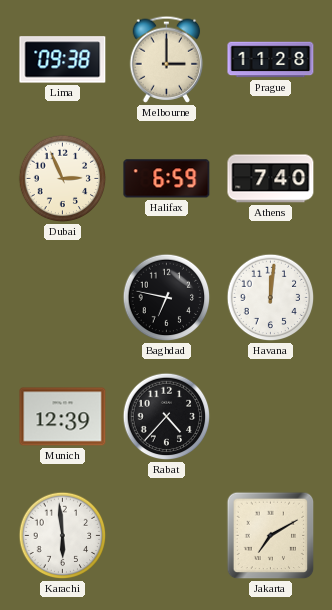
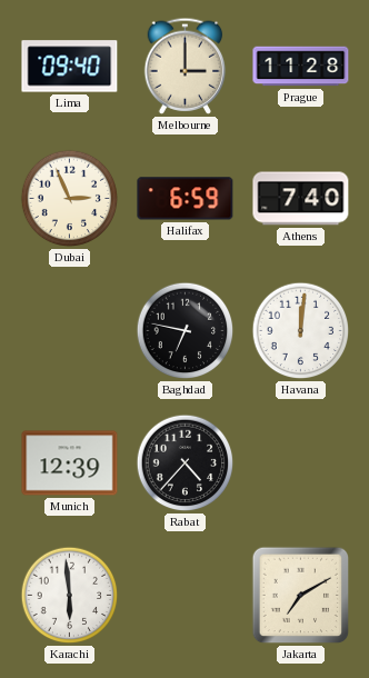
Lima: 09:38 -> 09:40 (70, 67)
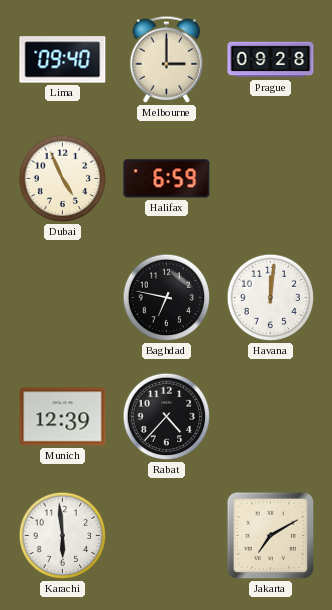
Prague: 11:28 -> 09:28 (271, 60)
Dubai: 2:56 -> 4:56 (63, 179)
Athens: 7:40 -> none (301, 199)
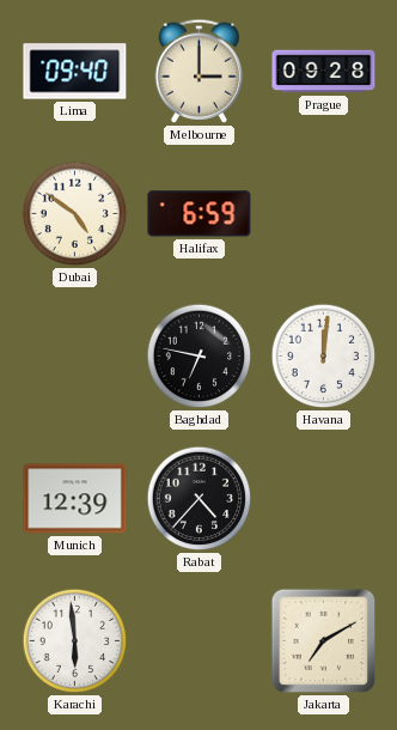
Dubai: 4:56 -> 4:51 (75, 214)
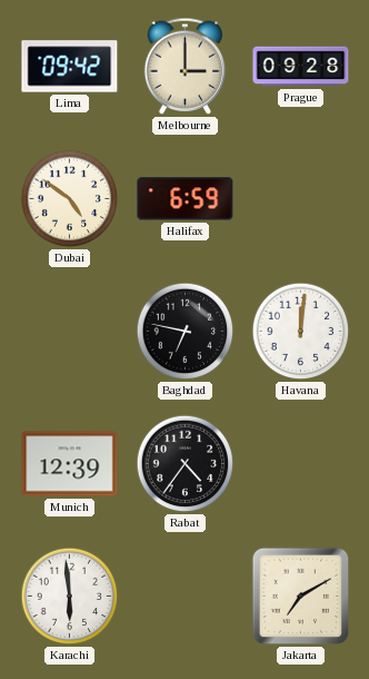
Lima: 09:40 -> 09:42 (70, 67)
Rabat: 4:37 -> 4:36 (186, 464)
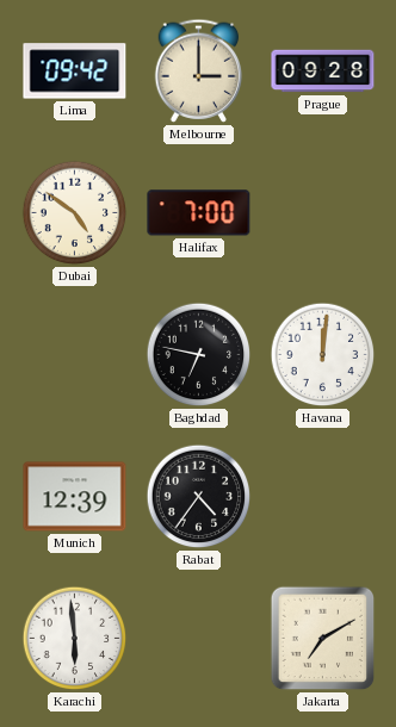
Halifax: 6:59 -> 7:00 (199, 213)
